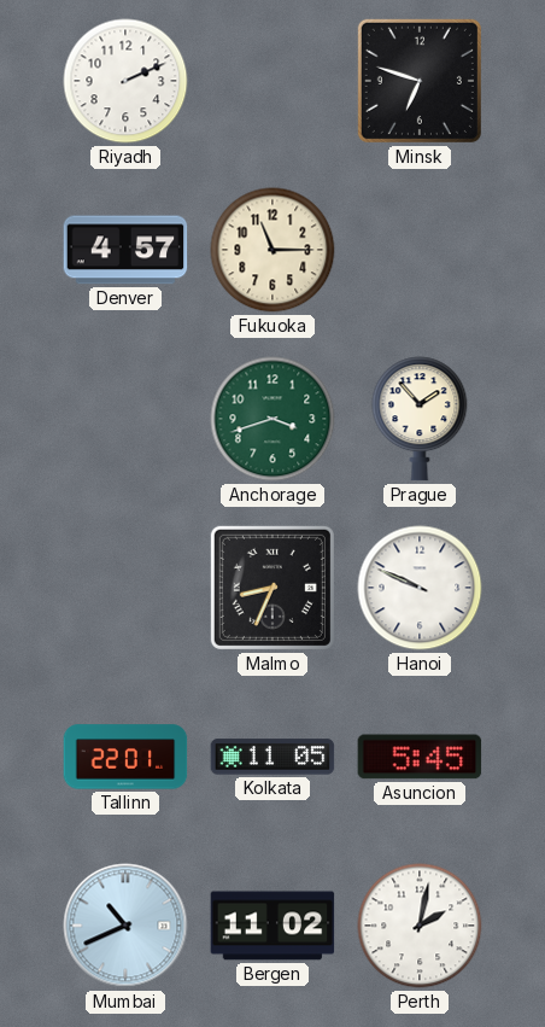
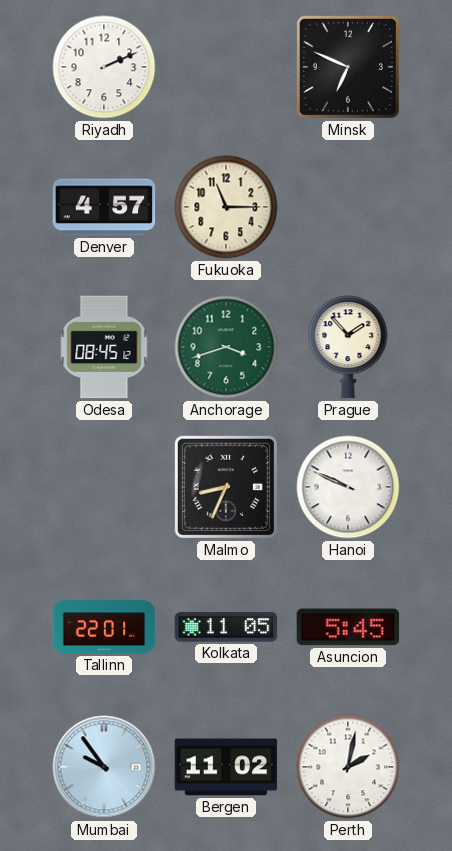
Minsk: 6:48 -> 6:49 (348, 67)
Odesa: none -> 08:45 (104, 347)
Mumbai: 10:41 -> 9:54 (104, 767)
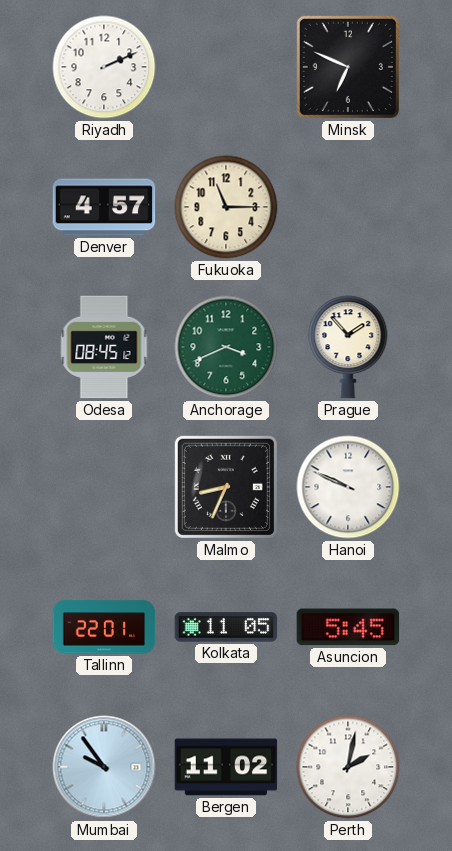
Anchorage: 3:42 -> 3:41 (226, 347)
